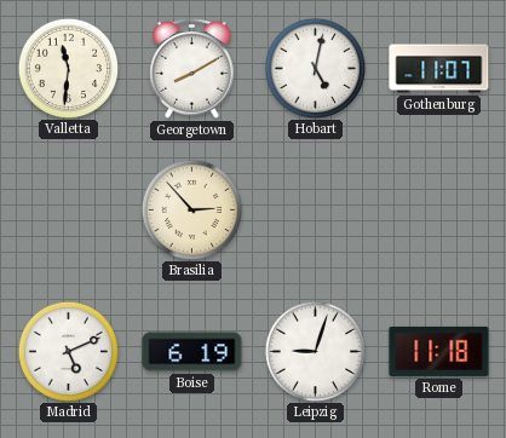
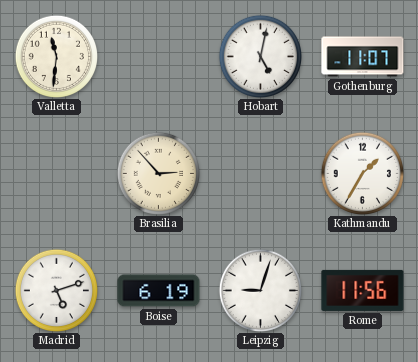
Georgetown: 8:10 -> none (192, 69)
Kathmandu: none -> 1:35 (362, 173)
Madrid: 5:11 -> 5:12 (56, 290)
Rome: 11:18 -> 11:56 (363, 290)
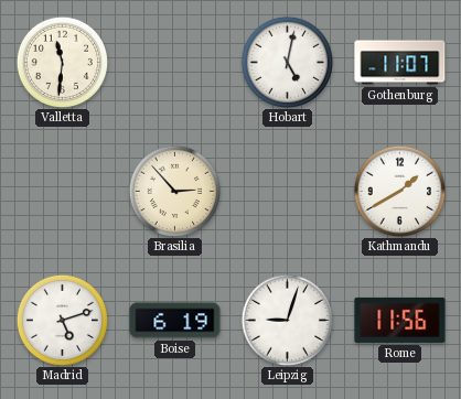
Kathmandu: 1:35 -> 1:40 (399, 191)
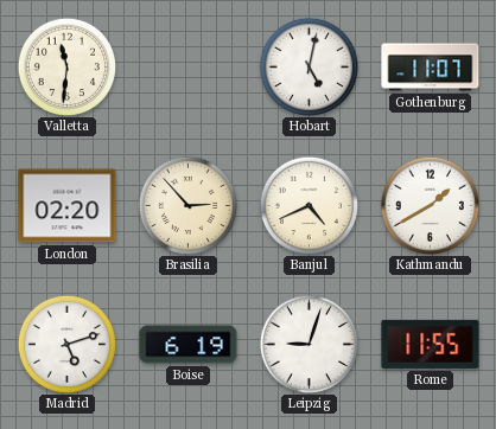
London: none -> 02:20 (68, 206)
Banjul: none -> 4:41 (309, 205)
Rome: 11:56 -> 11:55 (431, 344)
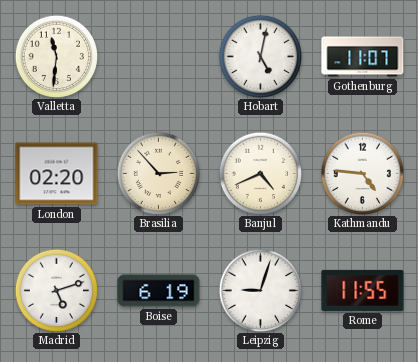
Kathmandu: 1:40 -> 4:46 (362, 173)
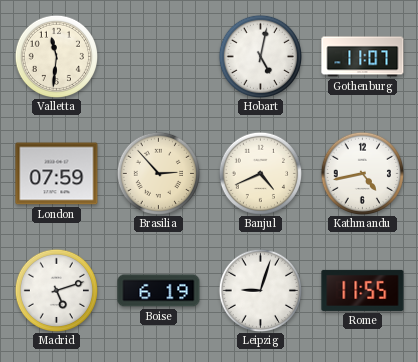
London: 02:20 -> 07:59 (57, 174)
Kathmandu: 4:46 -> 4:43 (362, 173)
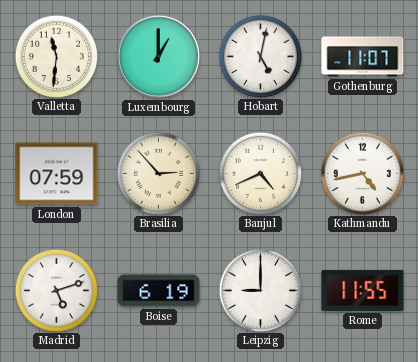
Luxembourg: none -> 1:00 (158, 56)
Leipzig: 9:03 -> 9:00 (260, 290)
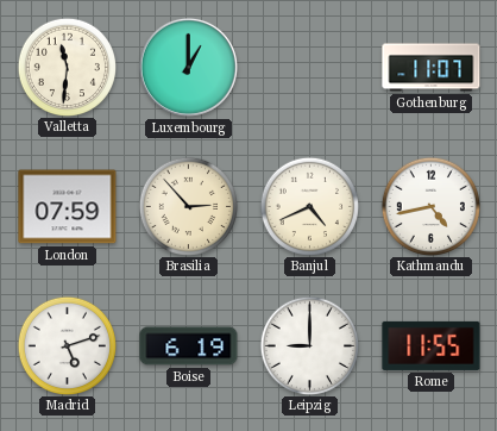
Hobart: 5:02 -> none (260, 56)
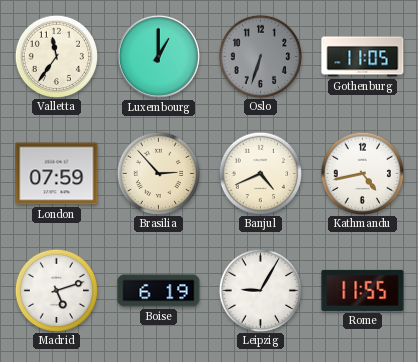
Valletta: 11:31 -> 11:36 (56, 56)
Oslo: none -> 6:33 (260, 56)
Gothenburg: 11:07 -> 11:05 (363, 57)
Leipzig: 9:00 -> 9:05 (260, 290)
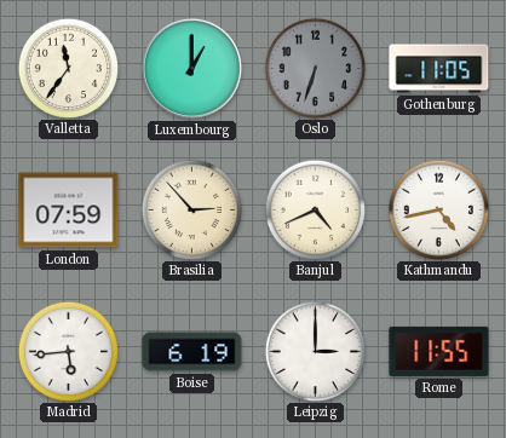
Madrid: 5:12 -> 5:44 (68, 351)
Leipzig: 9:05 -> 3:00 (315, 351)
